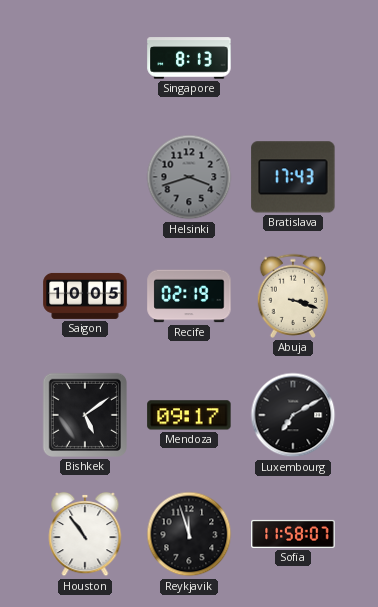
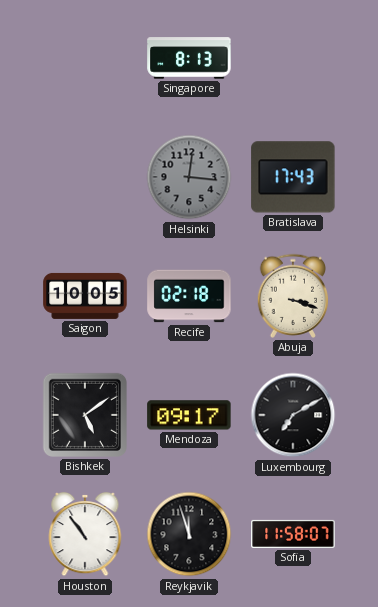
Helsinki: 3:42 -> 12:16 (189, 177)
Recife: 02:19 -> 02:18 (189, 296)
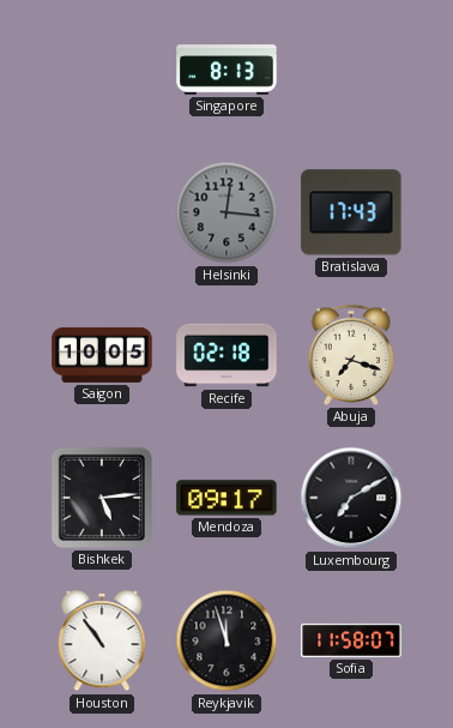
Abuja: 3:18 -> 7:18 (351, 355)
Bishkek: 5:09 -> 5:14 (102, 498)
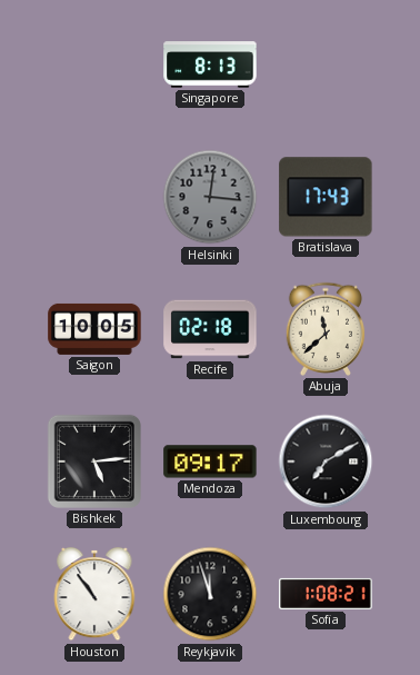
Abuja: 7:18 -> 11:38 (326, 329)
Sofia: 11:58 -> 1:08 (326, 594)
